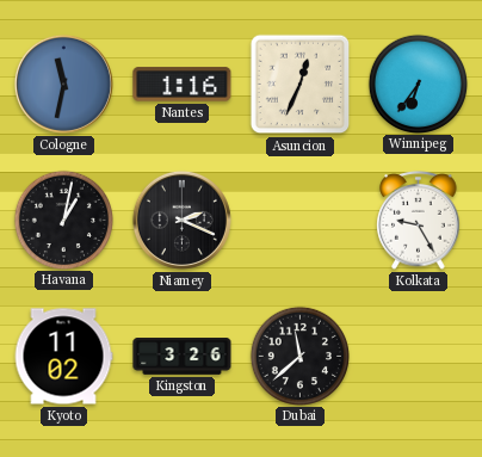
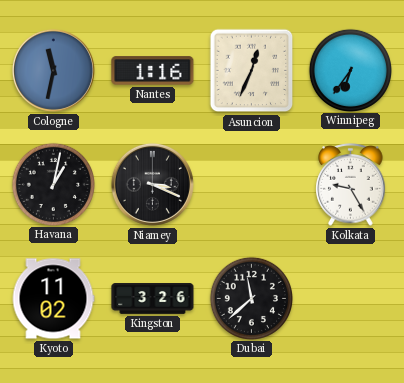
Niamey: 2:19 -> 3:19 (152, 184)
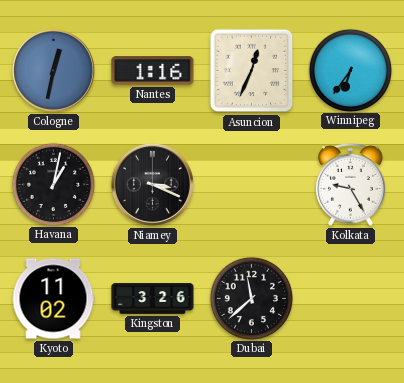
Cologne: 11:32 -> 12:32 (53, 70)
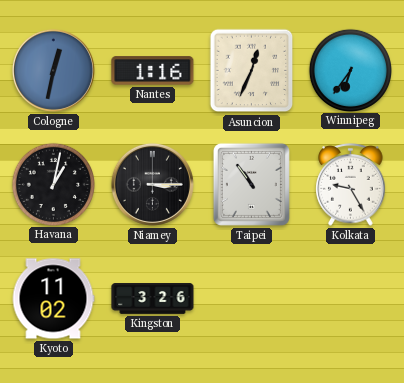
Niamey: 3:19 -> 3:15 (152, 184)
Taipei: none -> 10:54 (251, 184)
Dubai: 11:38 -> none (251, 298)
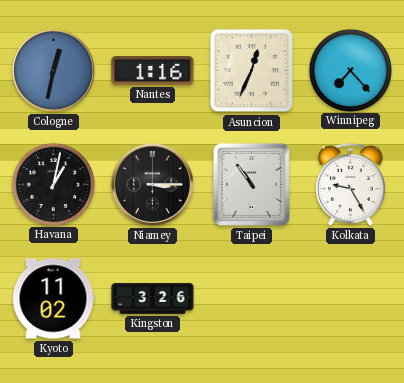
Winnipeg: 6:36 -> 7:23 (350, 70)
